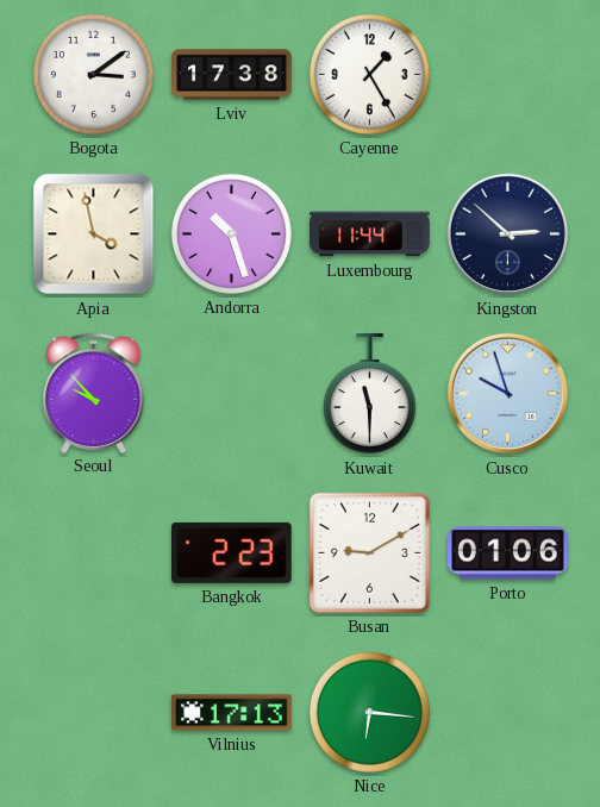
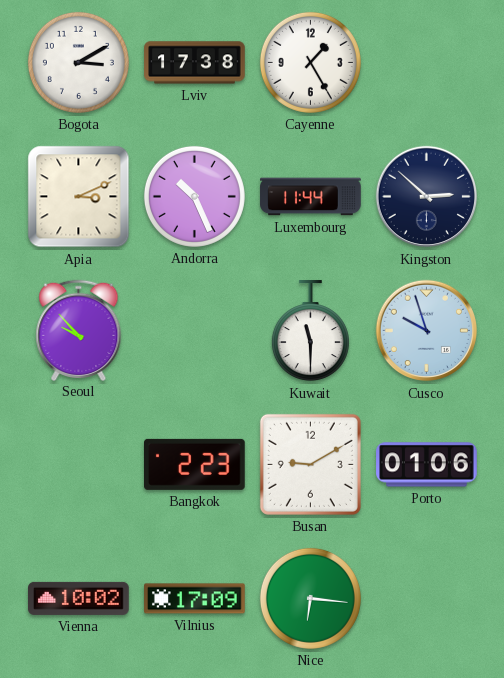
Bogota: 3:09 -> 3:10 (78, 62)
Apia: 3:58 -> 3:11 (79, 197)
Andorra: 10:27 -> 10:26 (194, 196)
Vienna: none -> 10:02 (79, 598)
Vilnius: 17:13 -> 17:09 (195, 599)
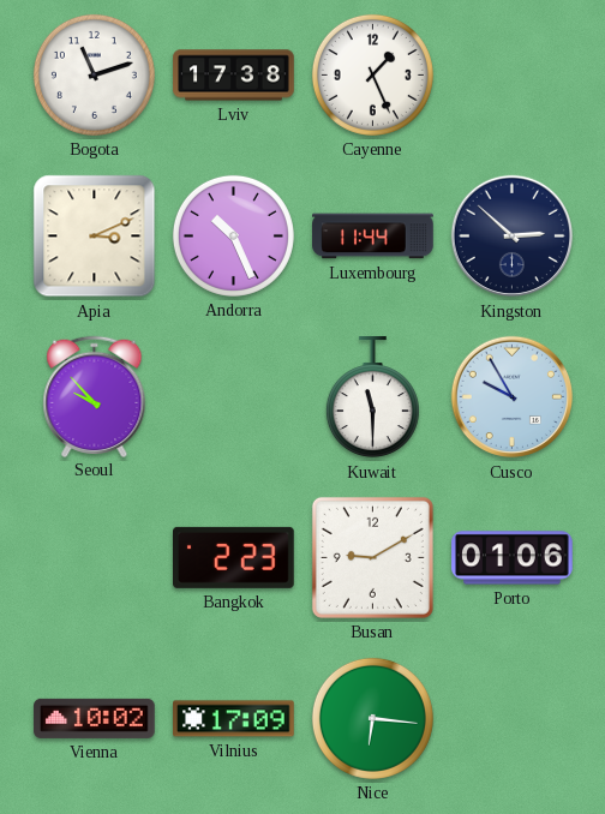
Bogota: 3:10 -> 11:12 (94, 74)
Cayenne: 1:25 -> 1:26 (372, 74)
Cusco: 9:57 -> 9:55 (513, 397)
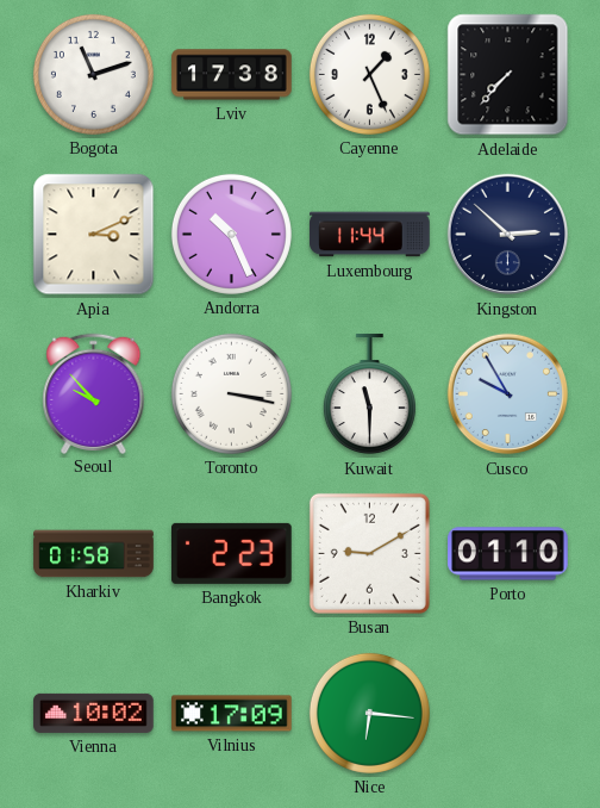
Adelaide: none -> 7:37 (508, 75)
Toronto: none -> 3:17 (231, 393)
Kharkiv: none -> 01:58 (94, 554)
Porto: 01:06 -> 01:10 (508, 554)
